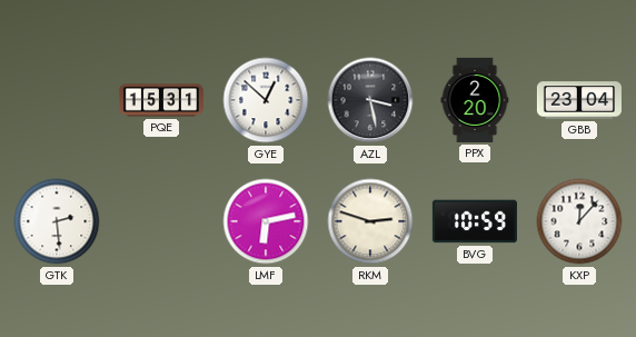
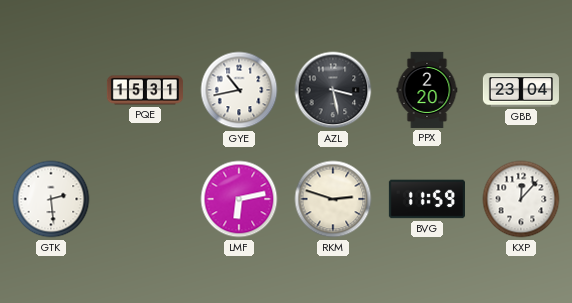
GYE: 12:52 -> 10:43 (239, 90)
BVG: 10:59 -> 11:59 (427, 199)
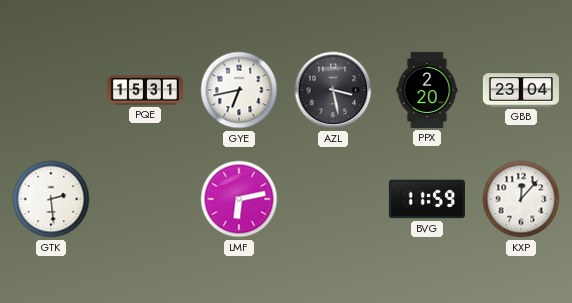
GYE: 10:43 -> 6:43 (239, 90)
RKM: 2:48 -> none (333, 199)
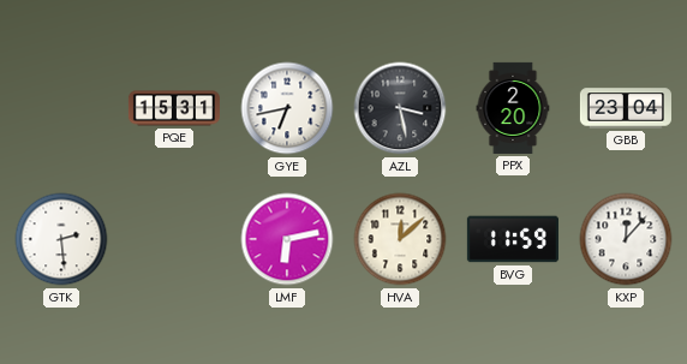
HVA: none -> 12:08 (400, 239)
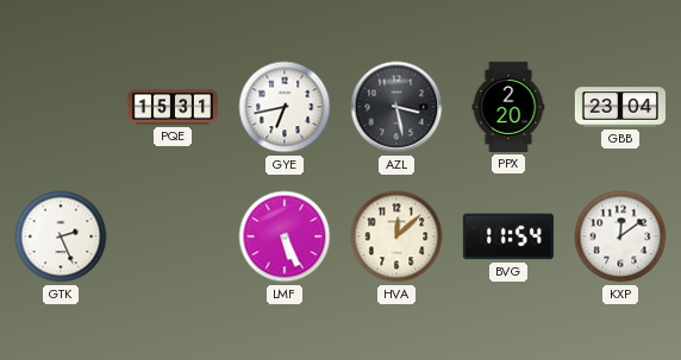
GTK: 2:29 -> 2:26 (61, 236)
LMF: 6:13 -> 5:26 (285, 236)
BVG: 11:59 -> 11:54 (508, 236)
KXP: 12:07 -> 12:09 (620, 236)
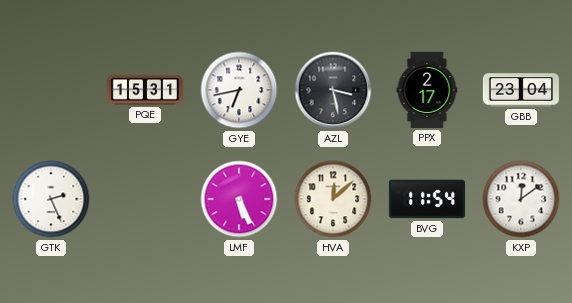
PPX: 2:20 -> 2:17 (427, 90)
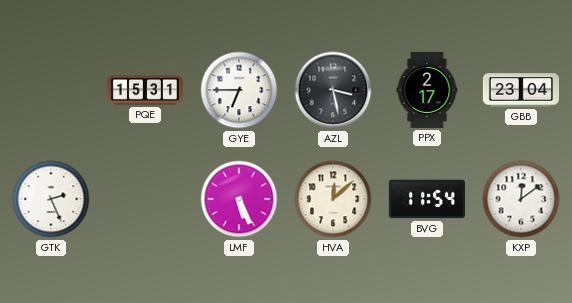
GYE: 6:43 -> 6:45 (239, 90)
